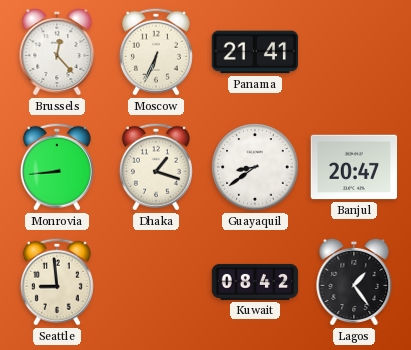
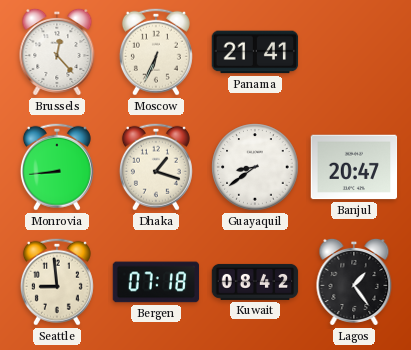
Bergen: none -> 07:18 (156, 282)
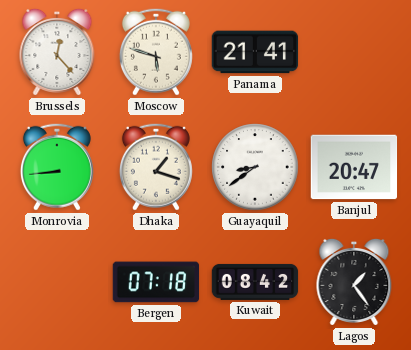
Moscow: 6:34 -> 5:48 (156, 52)
Seattle: 8:59 -> none (57, 282)
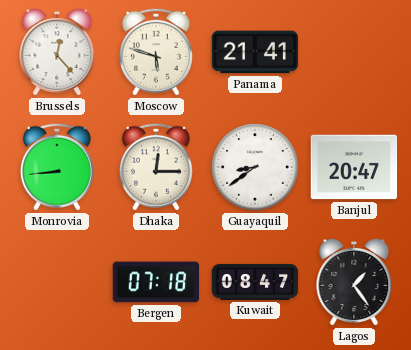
Dhaka: 1:18 -> 12:15 (156, 167)
Kuwait: 08:42 -> 08:47 (255, 282)
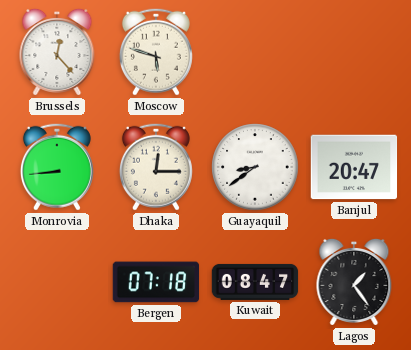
Panama: 21:41 -> none (255, 52)
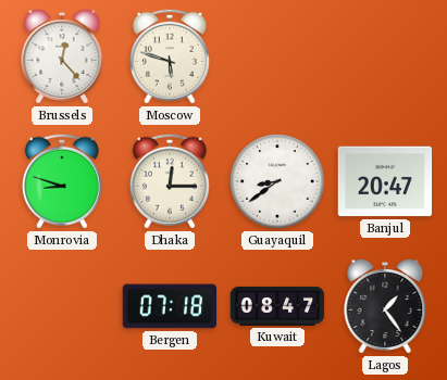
Monrovia: 8:44 -> 8:48 (62, 181)
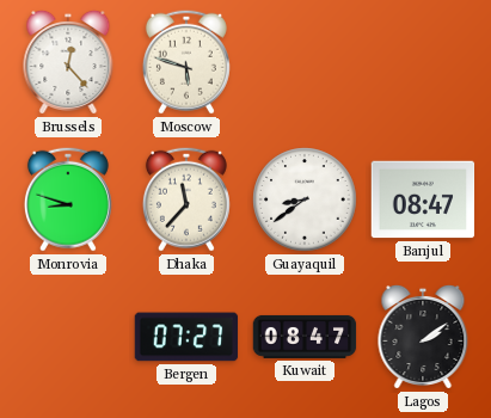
Dhaka: 12:15 -> 11:37 (186, 199)
Banjul: 20:47 -> 08:47 (423, 199)
Bergen: 07:18 -> 07:27 (186, 337)
Lagos: 1:24 -> 2:09 (423, 337)
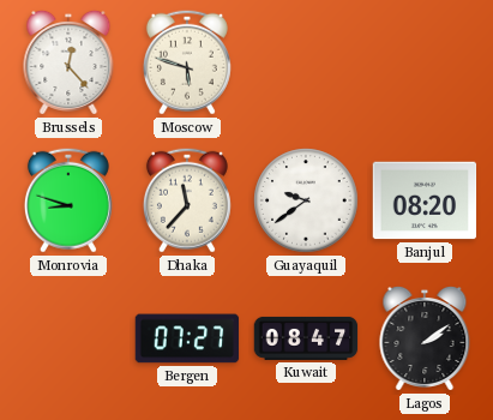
Guayaquil: 8:39 -> 9:39 (306, 200)
Banjul: 08:47 -> 08:20 (425, 200)
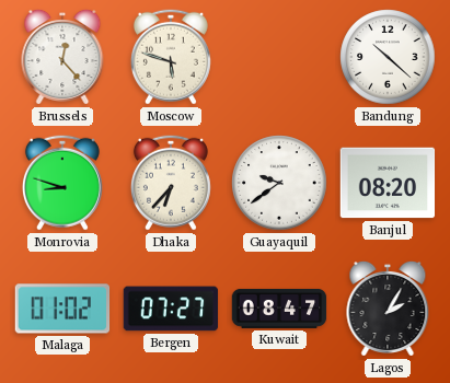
Bandung: none -> 10:22 (388, 57)
Dhaka: 11:37 -> 6:37 (171, 183)
Malaga: none -> 01:02 (62, 309)
Lagos: 2:09 -> 2:05 (388, 309)
